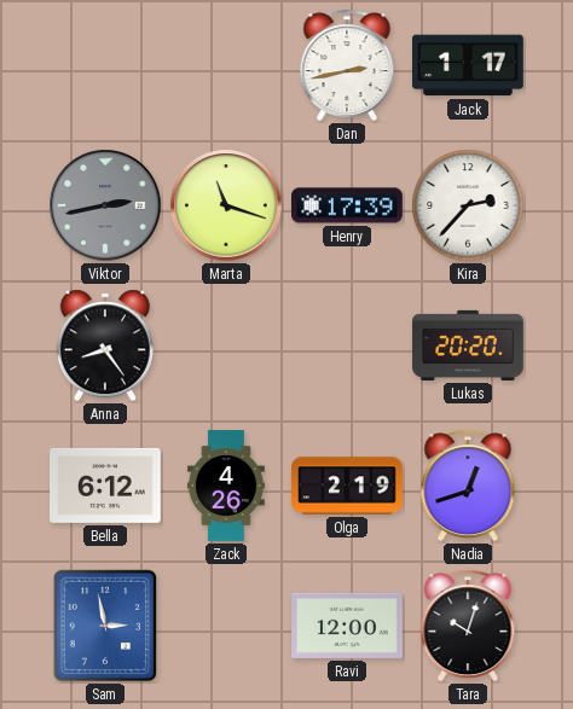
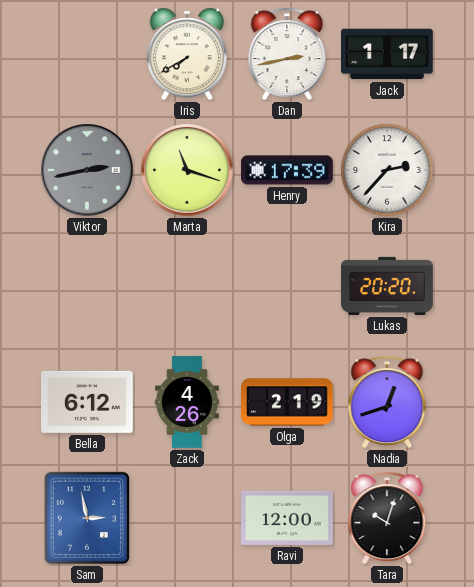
Iris: none -> 7:40 (187, 54)
Anna: 8:24 -> none (105, 345)
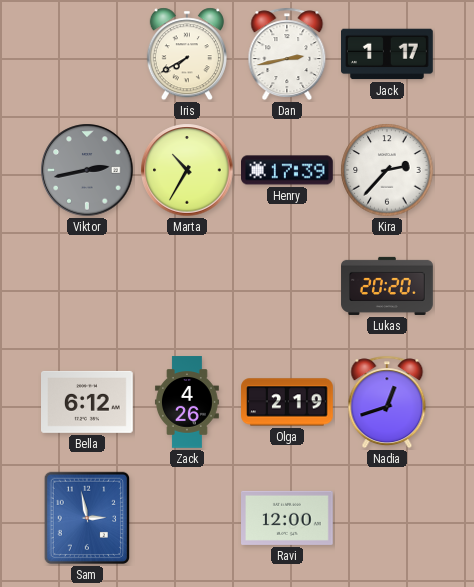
Marta: 11:18 -> 10:35 (187, 170)
Tara: 10:03 -> none (387, 518)
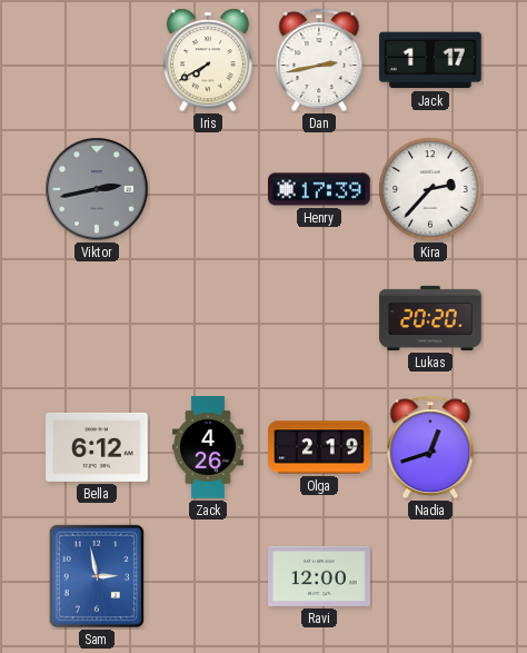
Marta: 10:35 -> none (187, 170)
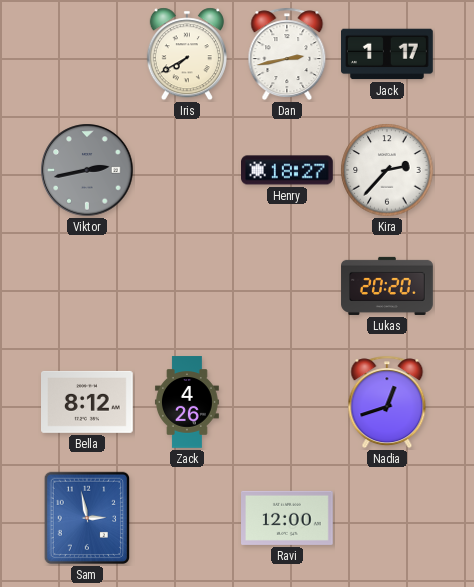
Henry: 17:39 -> 18:27 (288, 170)
Bella: 6:12 -> 8:12 (88, 402)
Olga: 2:19 -> none (319, 447)
